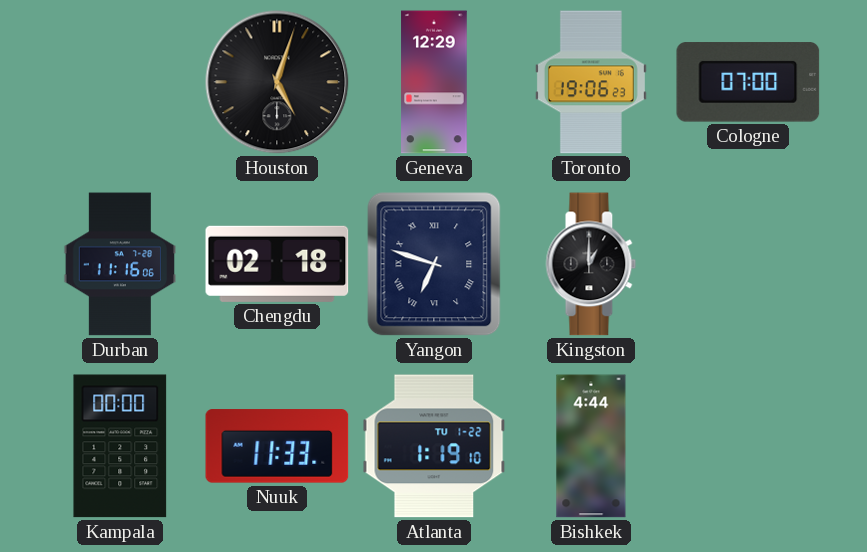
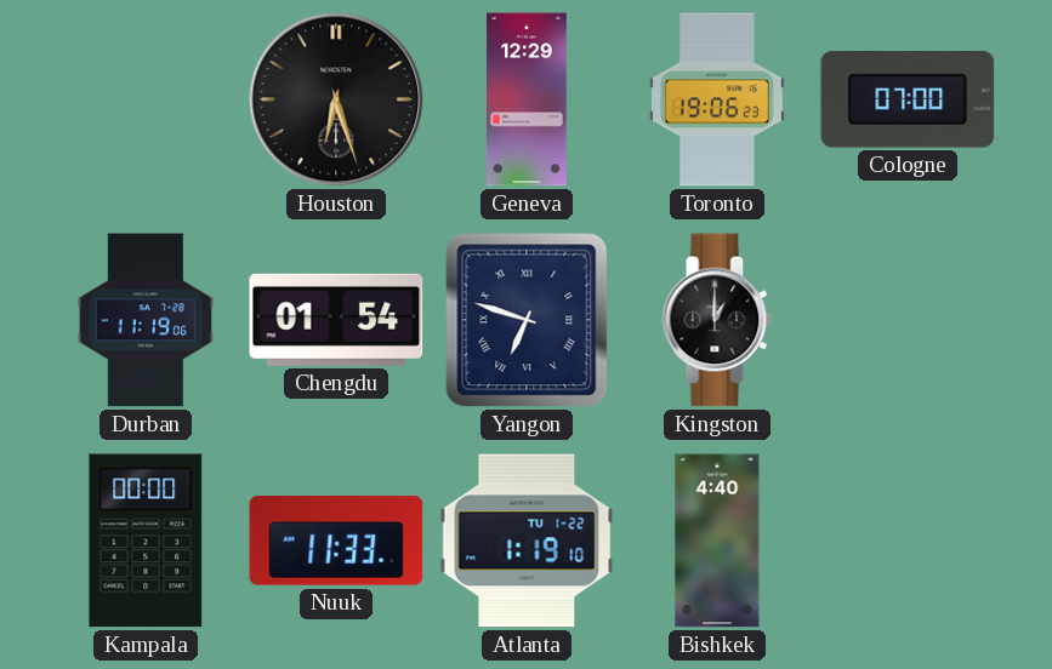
Houston: 5:03 -> 6:27 (336, 99)
Durban: 11:16 -> 11:19 (144, 320)
Chengdu: 02:18 -> 01:54 (336, 320)
Bishkek: 4:44 -> 4:40 (717, 541)
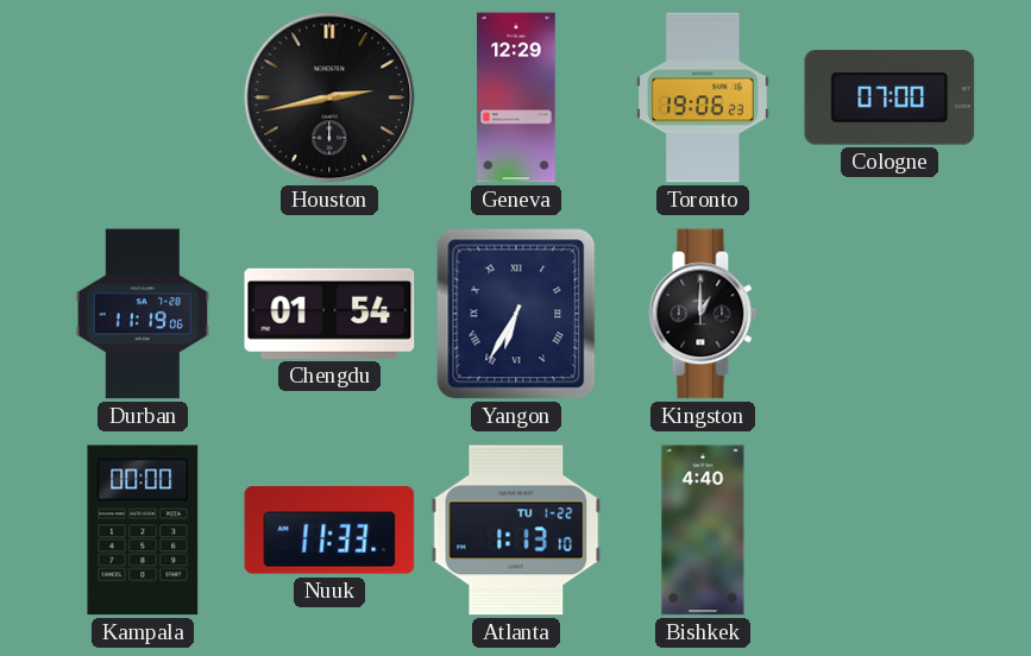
Houston: 6:27 -> 2:43 (329, 97)
Yangon: 6:48 -> 6:35 (516, 314)
Atlanta: 1:19 -> 1:13 (516, 530)
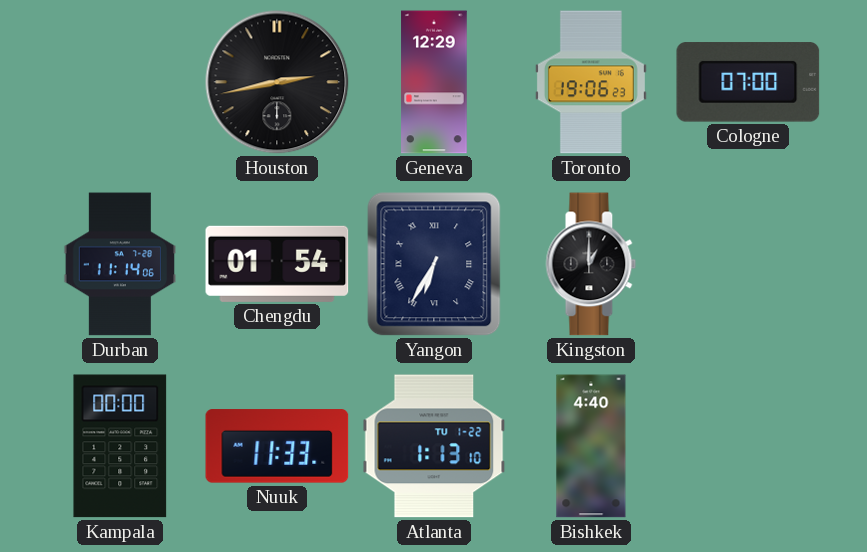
Durban: 11:19 -> 11:14 (119, 264)
